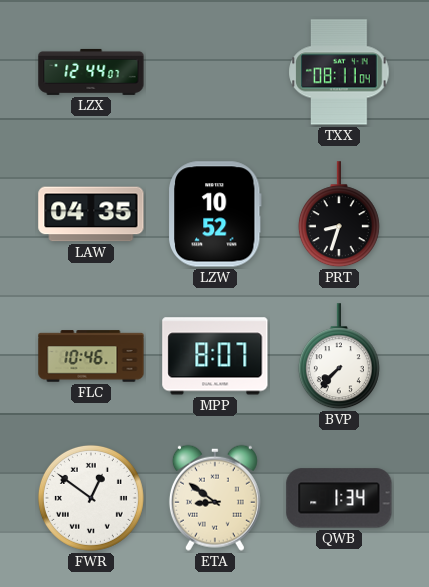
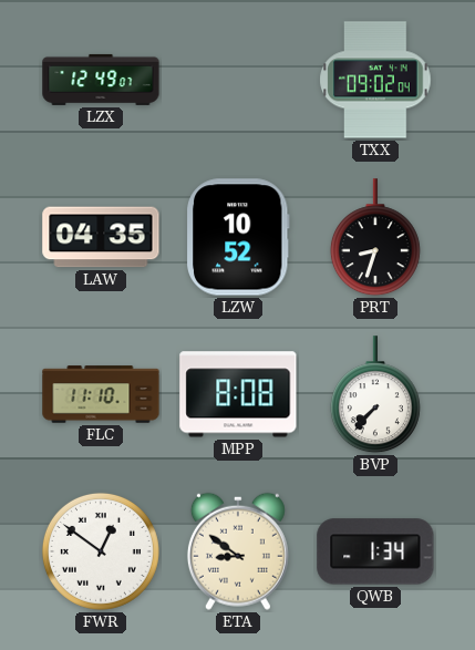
LZX: 12:44 -> 12:49 (101, 80)
TXX: 08:11 -> 09:02 (375, 80)
FLC: 10:46 -> 11:10 (101, 394)
MPP: 8:07 -> 8:08 (238, 394)
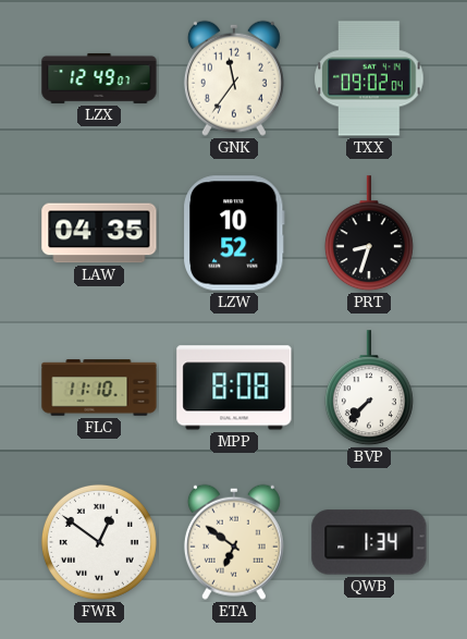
GNK: none -> 11:36 (234, 78)
ETA: 8:51 -> 6:51 (234, 542)
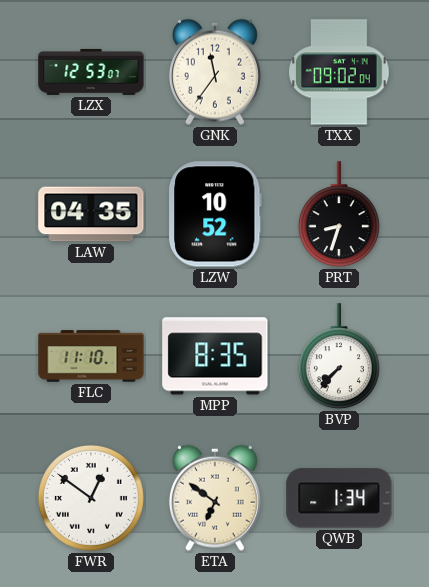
LZX: 12:49 -> 12:53 (91, 72)
MPP: 8:08 -> 8:35 (215, 356)
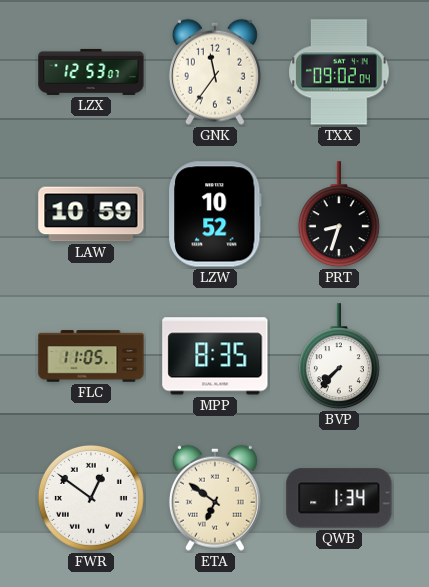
LAW: 04:35 -> 10:59 (91, 214)
FLC: 11:10 -> 11:05 (91, 356)
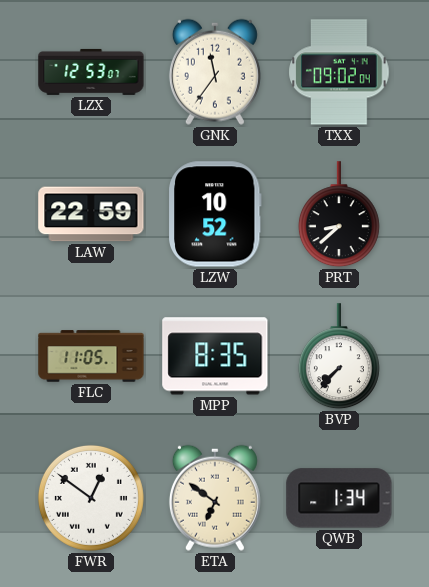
LAW: 10:59 -> 22:59 (91, 214)
PRT: 8:33 -> 8:38 (339, 215)
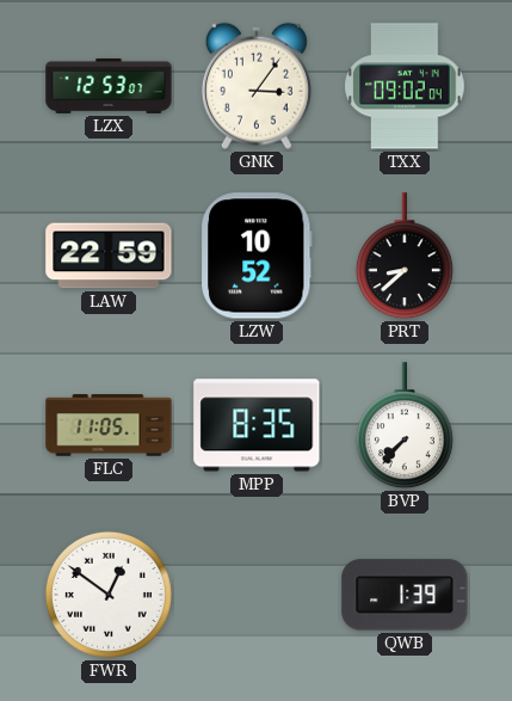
GNK: 11:36 -> 3:06 (257, 86)
ETA: 6:51 -> none (215, 498)
QWB: 1:34 -> 1:39 (405, 595)
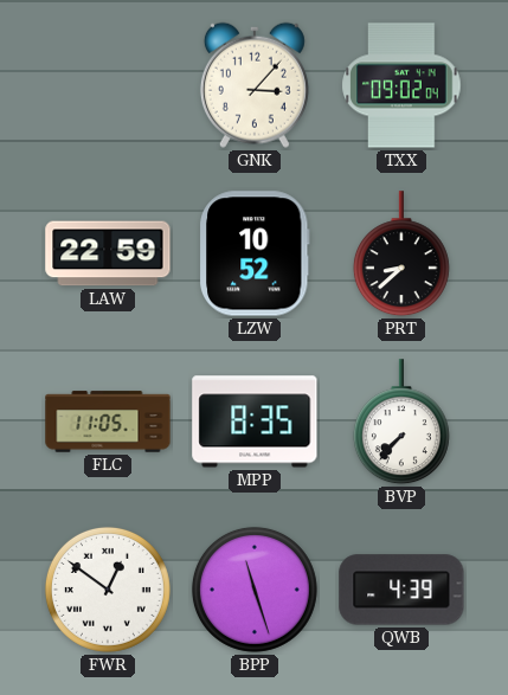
LZX: 12:53 -> none (109, 86)
GNK: 3:06 -> 3:07 (255, 85)
BPP: none -> 11:27 (255, 590)
QWB: 1:39 -> 4:39 (401, 590)
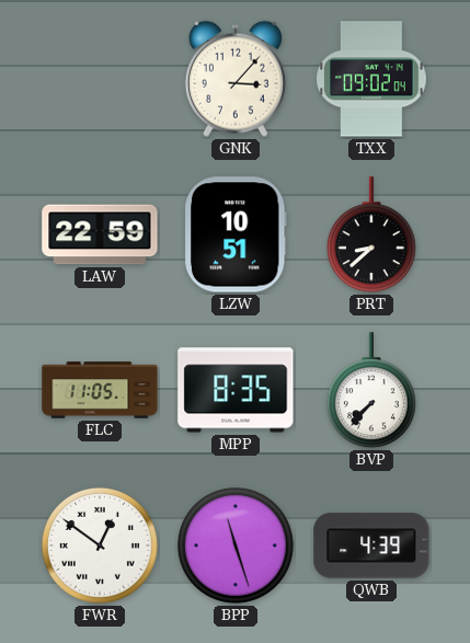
LZW: 10:52 -> 10:51 (237, 234)
